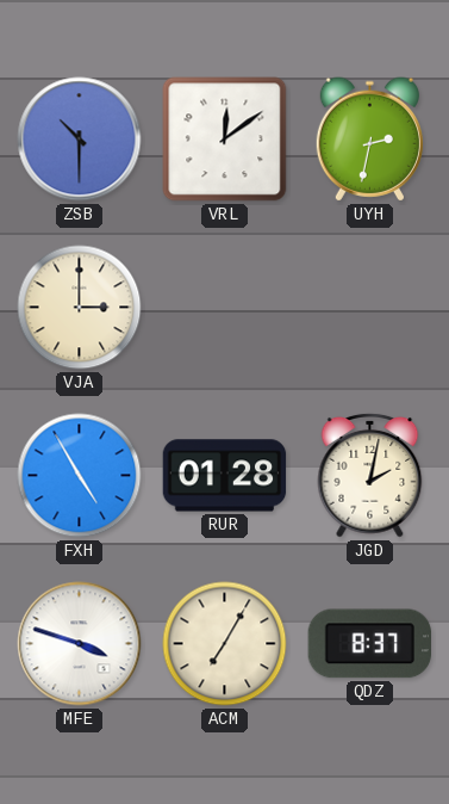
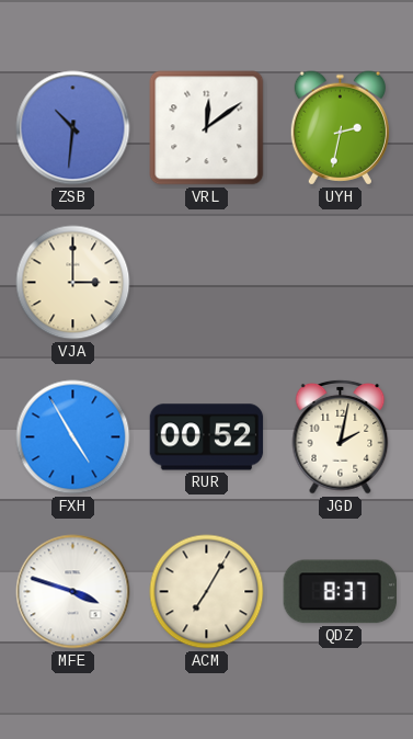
ZSB: 10:30 -> 10:31 (73, 128)
RUR: 01:28 -> 00:52 (207, 437)
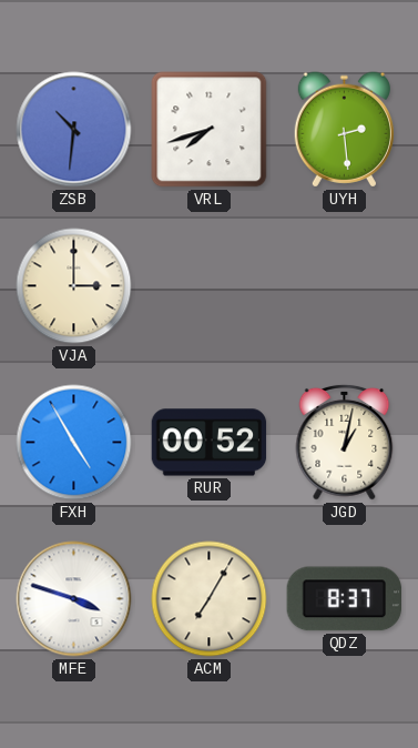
VRL: 12:09 -> 7:42 (210, 130)
UYH: 2:32 -> 2:29 (344, 130)
JGD: 2:02 -> 1:02 (345, 442)
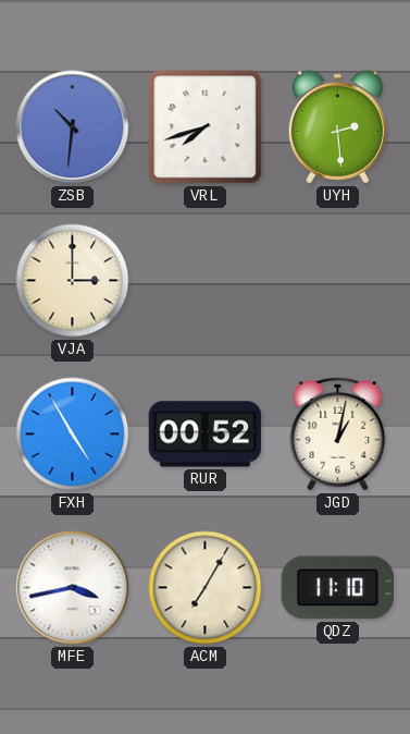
MFE: 3:48 -> 3:43 (73, 588)
QDZ: 8:37 -> 11:10 (337, 588)
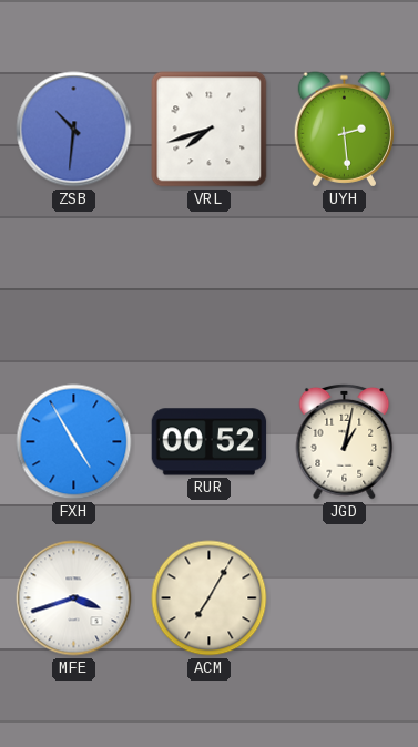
VJA: 3:00 -> none (73, 281)
MFE: 3:43 -> 3:42 (74, 598)
QDZ: 11:10 -> none (337, 588)
